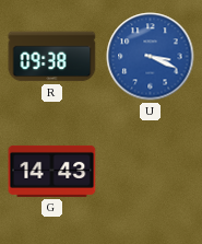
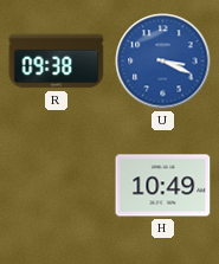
G: 14:43 -> none (52, 171)
H: none -> 10:49 (163, 186)
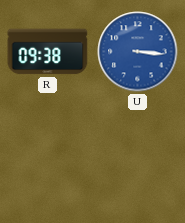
U: 3:19 -> 3:16 (138, 52)
H: 10:49 -> none (163, 186)
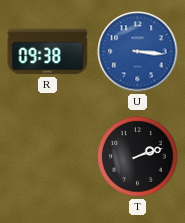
T: none -> 2:12 (138, 157)
